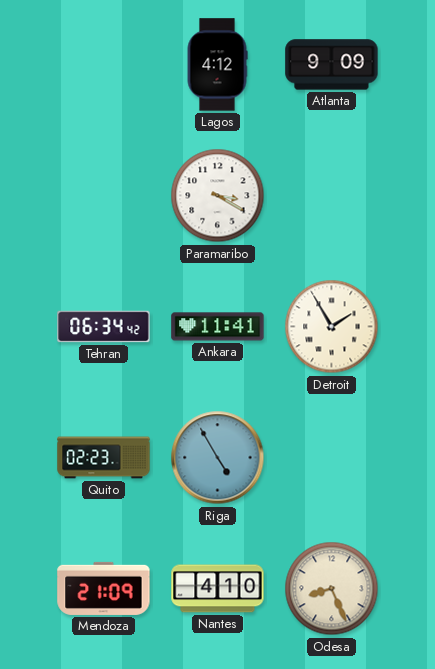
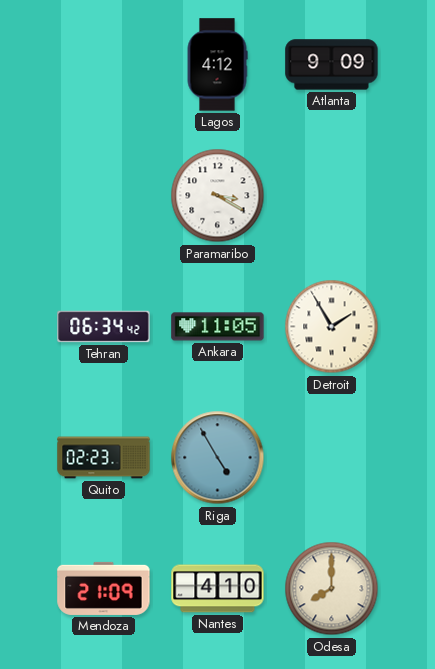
Ankara: 11:41 -> 11:05 (218, 327)
Odesa: 8:26 -> 8:00 (332, 589)
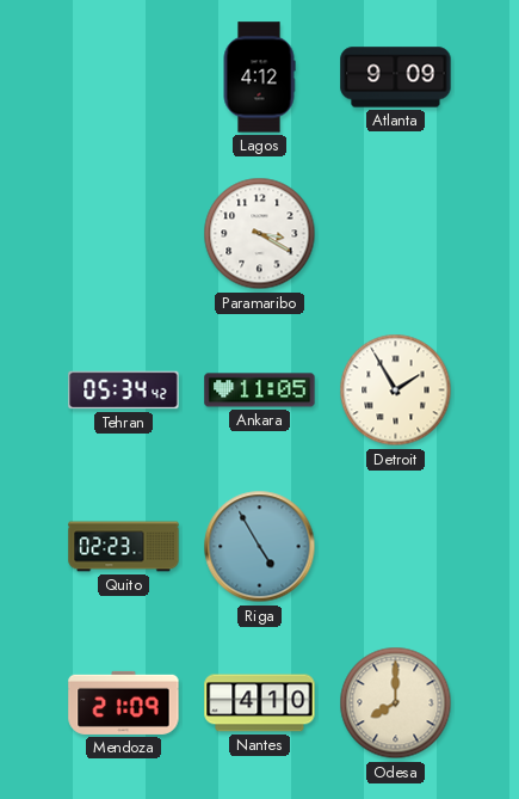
Tehran: 06:34 -> 05:34 (124, 391)
